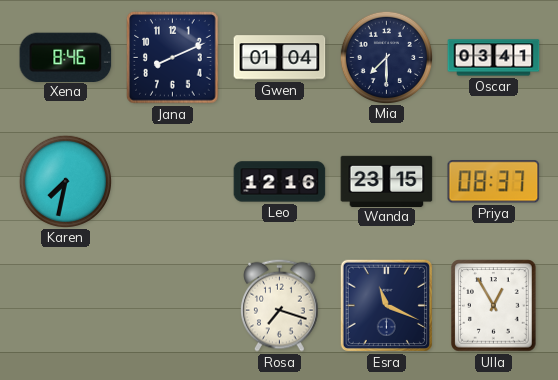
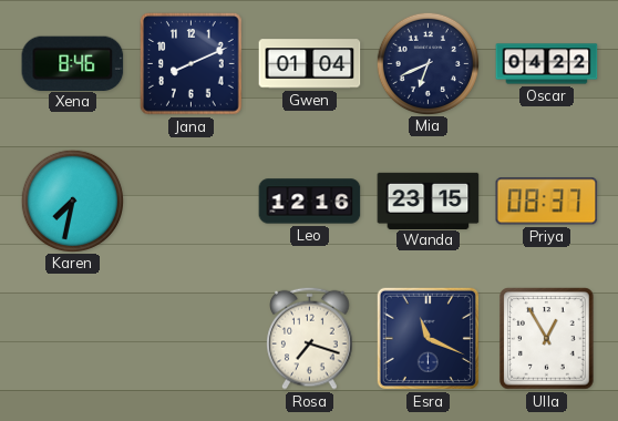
Mia: 7:30 -> 6:41 (428, 63)
Oscar: 03:41 -> 04:22 (547, 64)
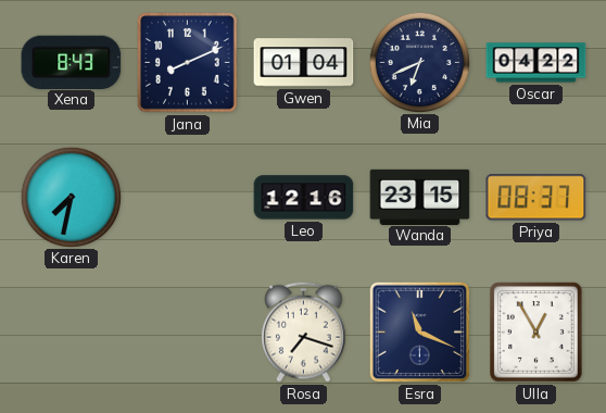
Xena: 8:46 -> 8:43 (72, 62)
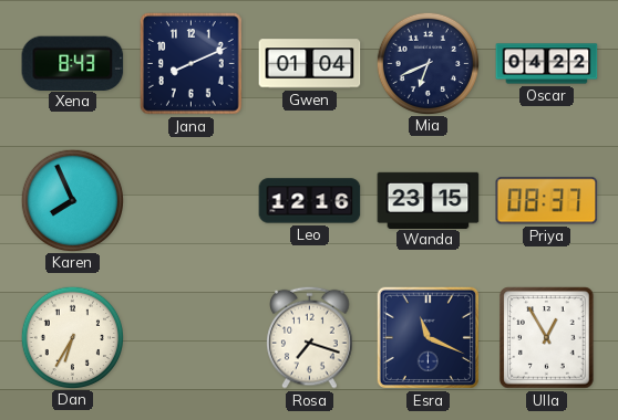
Karen: 7:32 -> 7:56 (72, 200)
Dan: none -> 6:35 (72, 337)
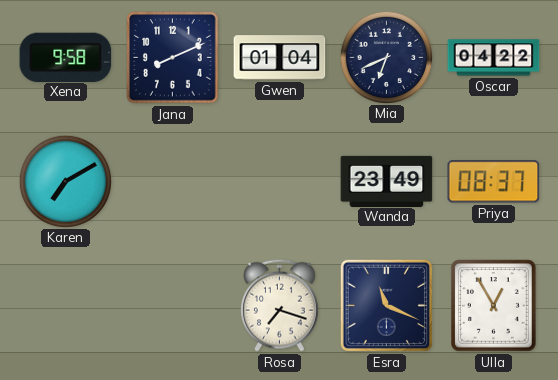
Xena: 8:43 -> 9:58 (66, 57)
Karen: 7:56 -> 7:10 (65, 181)
Leo: 12:16 -> none (310, 201)
Wanda: 23:15 -> 23:49 (387, 181)
Dan: 6:35 -> none (72, 337)
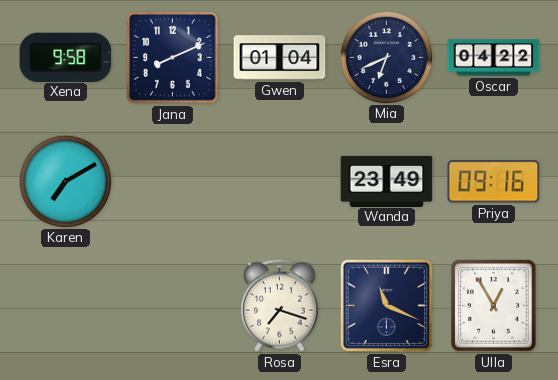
Priya: 08:37 -> 09:16 (494, 182)
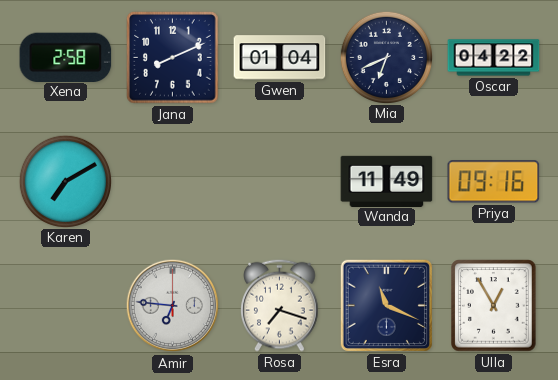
Xena: 9:58 -> 2:58 (66, 57)
Wanda: 23:49 -> 11:49 (387, 181)
Amir: none -> 6:46 (173, 306)
